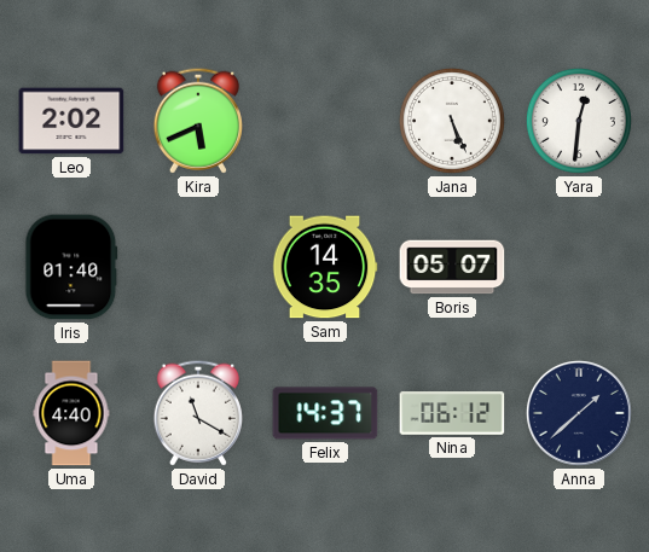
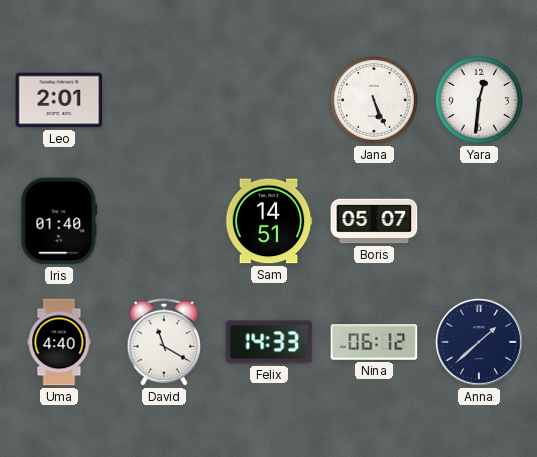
Leo: 2:02 -> 2:01 (59, 100)
Kira: 5:41 -> none (198, 121)
Sam: 14:35 -> 14:51 (269, 221)
Felix: 14:37 -> 14:33 (269, 342)
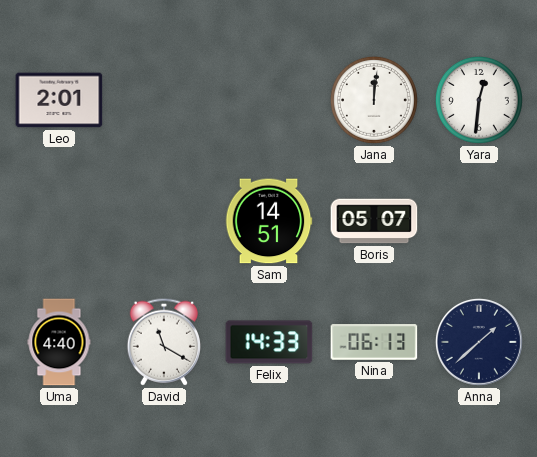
Jana: 5:26 -> 12:01 (374, 100)
Iris: 01:40 -> none (59, 221)
Nina: 06:12 -> 06:13 (374, 342)
